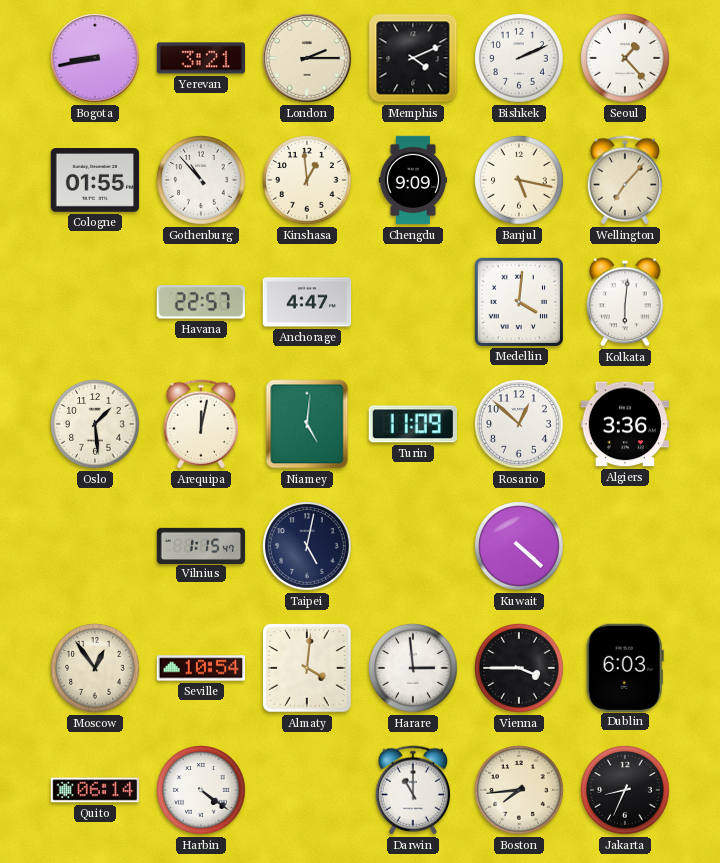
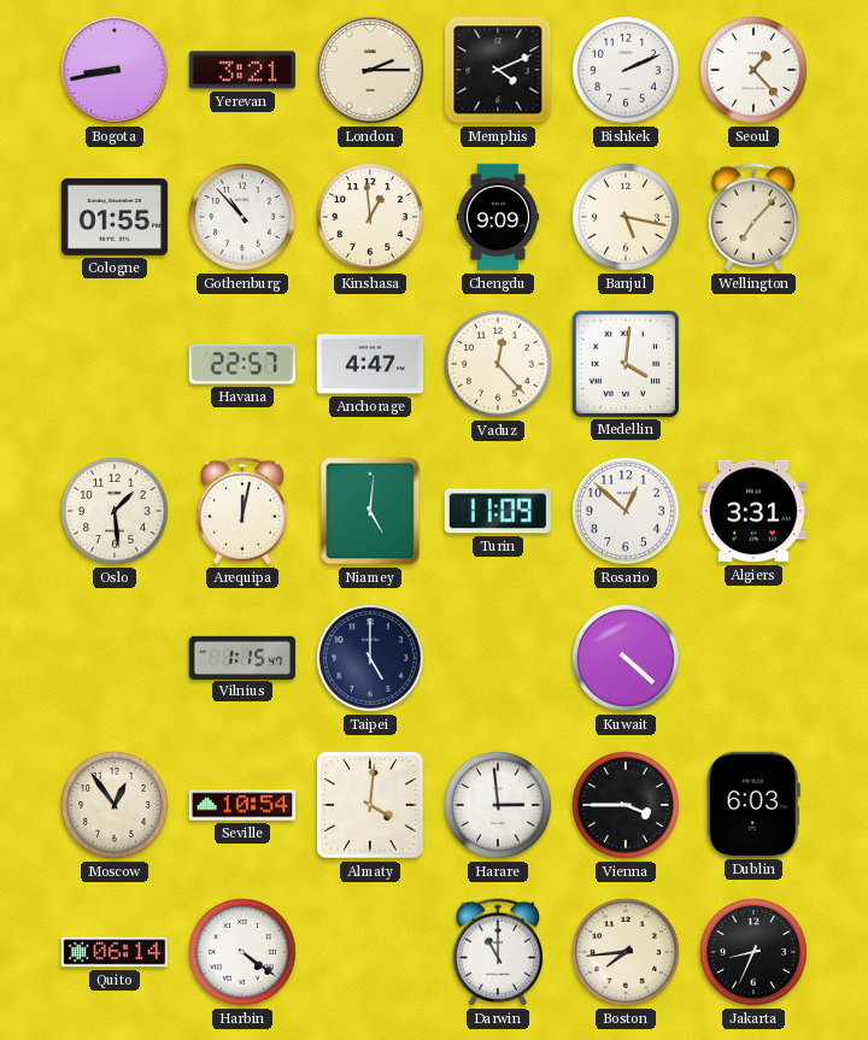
Vaduz: none -> 12:23 (498, 364)
Kolkata: 6:01 -> none (625, 302)
Algiers: 3:36 -> 3:31 (752, 511)
Taipei: 5:02 -> 5:00 (370, 658)
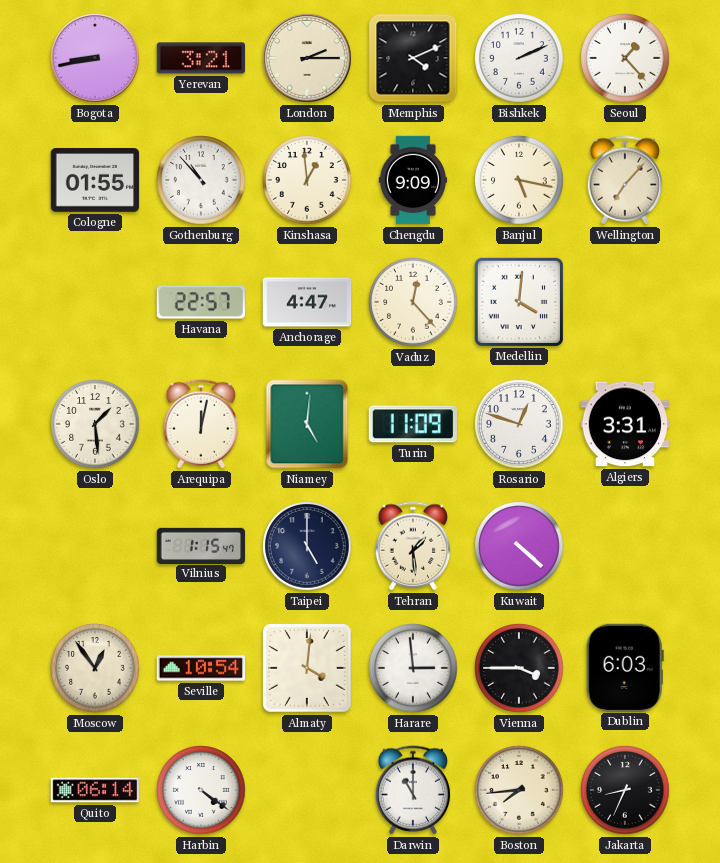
Rosario: 12:52 -> 12:48 (519, 424)
Tehran: none -> 1:29 (413, 546)
